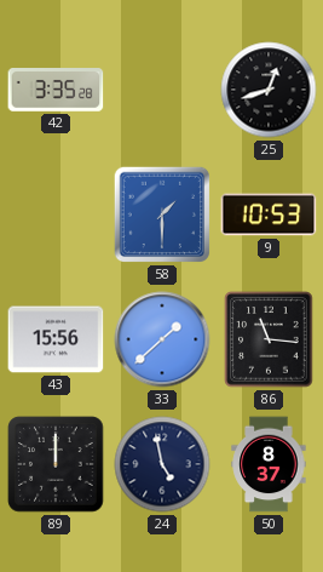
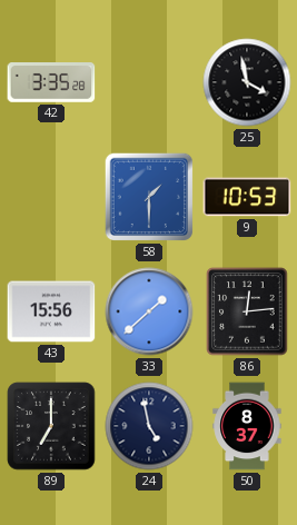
25: 12:42 -> 3:58 (247, 82)
86: 11:16 -> 12:14 (247, 311)
89: 12:00 -> 7:00 (51, 426)
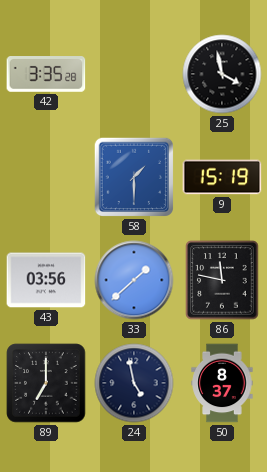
9: 10:53 -> 15:19 (222, 177)
43: 15:56 -> 03:56 (46, 280)
86: 12:14 -> 11:47 (222, 280)
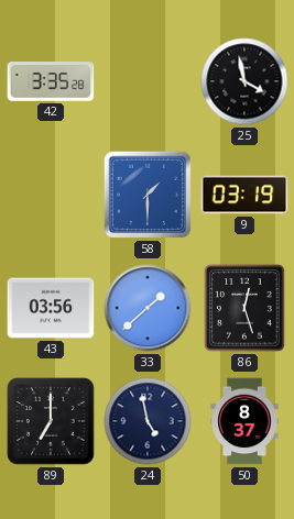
9: 15:19 -> 03:19 (244, 195)
86: 11:47 -> 12:27 (244, 308)
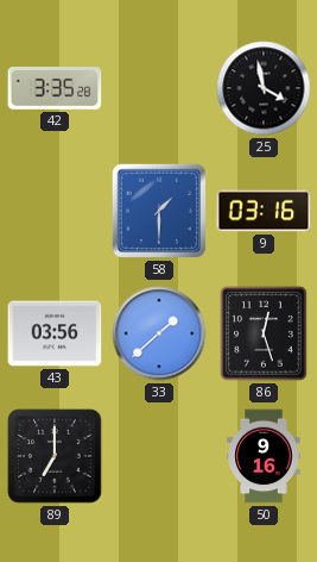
9: 03:19 -> 03:16 (264, 211)
24: 4:58 -> none (148, 421)
50: 8:37 -> 9:16 (264, 456)
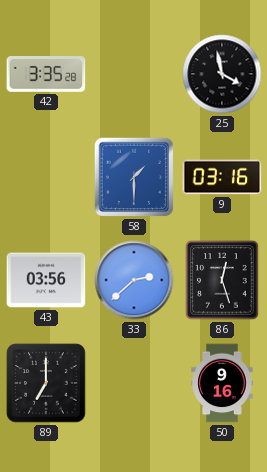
33: 1:38 -> 2:38 (134, 280)
